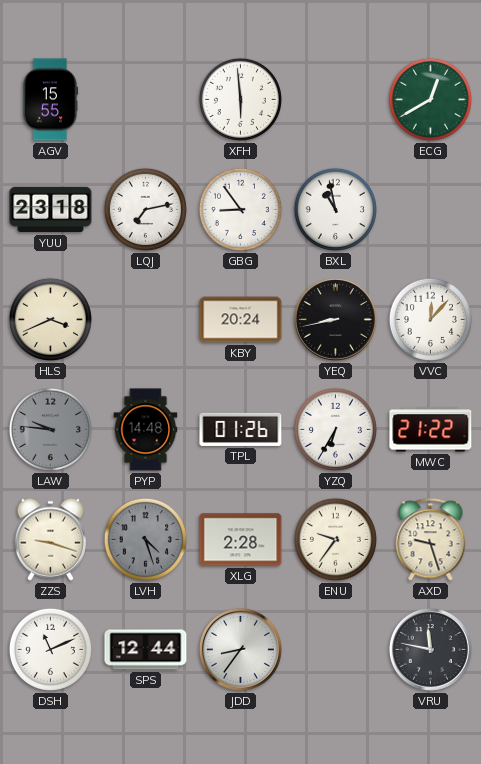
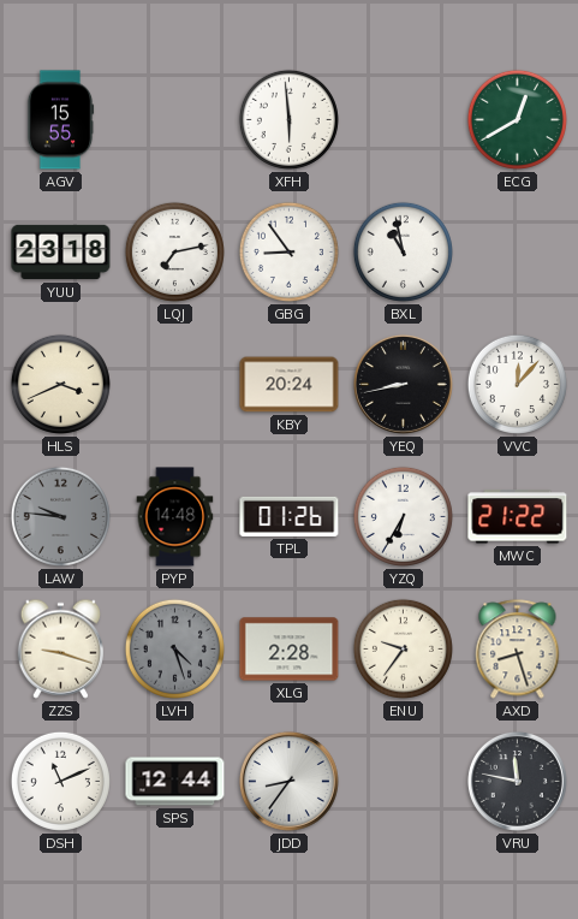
AXD: 9:27 -> 8:27 (518, 650)
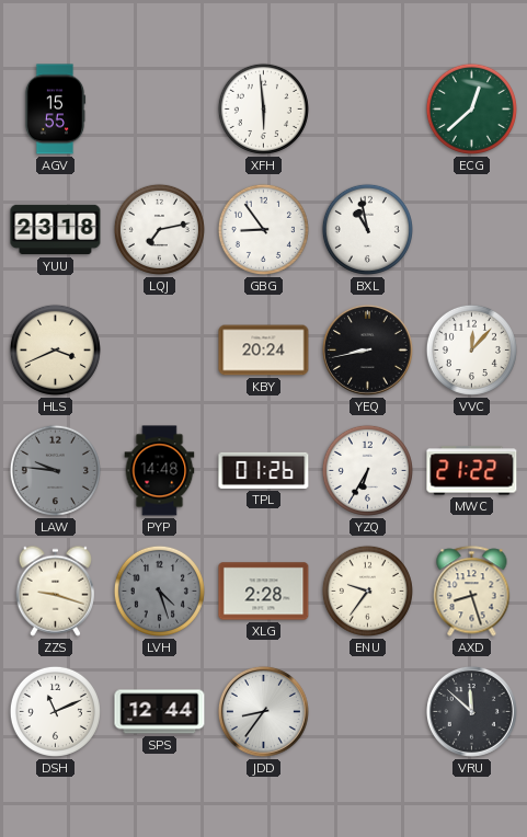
ECG: 12:40 -> 12:38 (471, 108)
VRU: 11:47 -> 11:52 (471, 711)
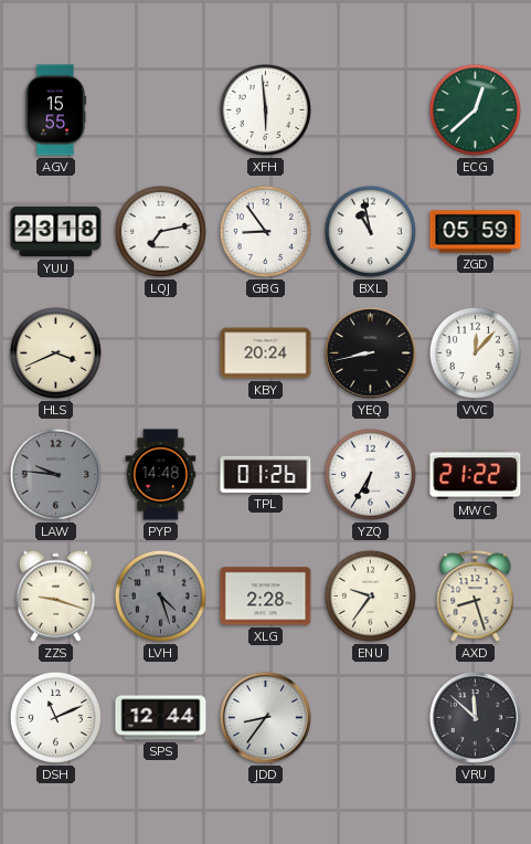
ZGD: none -> 05:59 (476, 232)
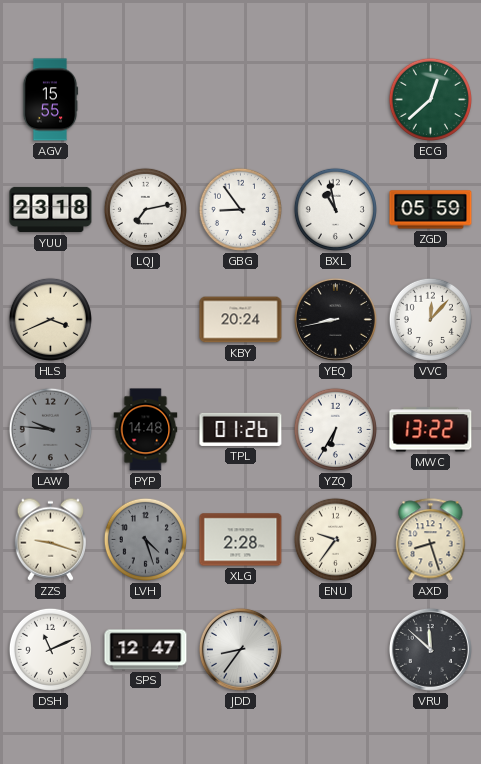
XFH: 5:59 -> none (265, 109)
MWC: 21:22 -> 13:22 (431, 430)
SPS: 12:44 -> 12:47 (146, 650)
